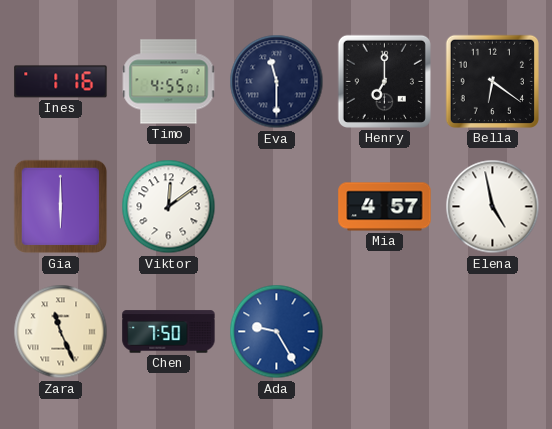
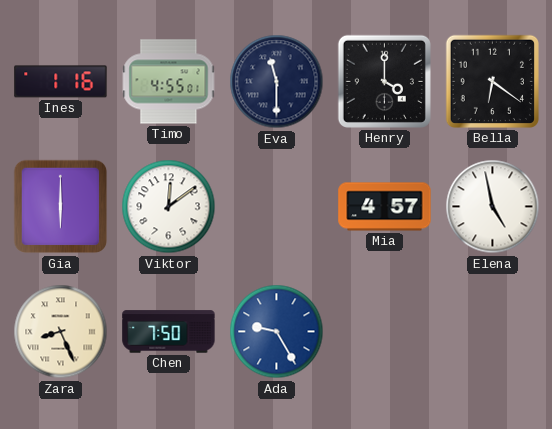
Henry: 7:00 -> 4:00 (384, 81)
Zara: 11:26 -> 8:26 (61, 332)
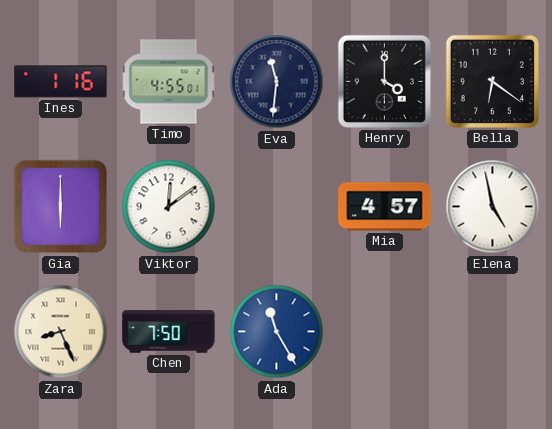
Eva: 11:30 -> 11:31 (277, 82)
Ada: 9:25 -> 11:25 (277, 332)
